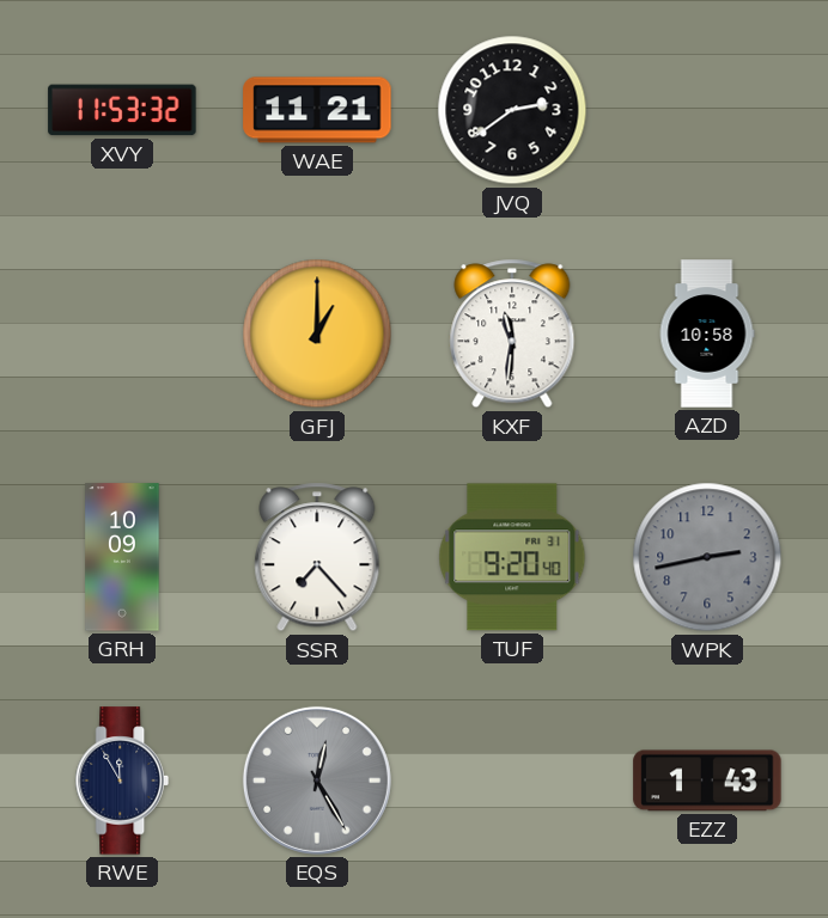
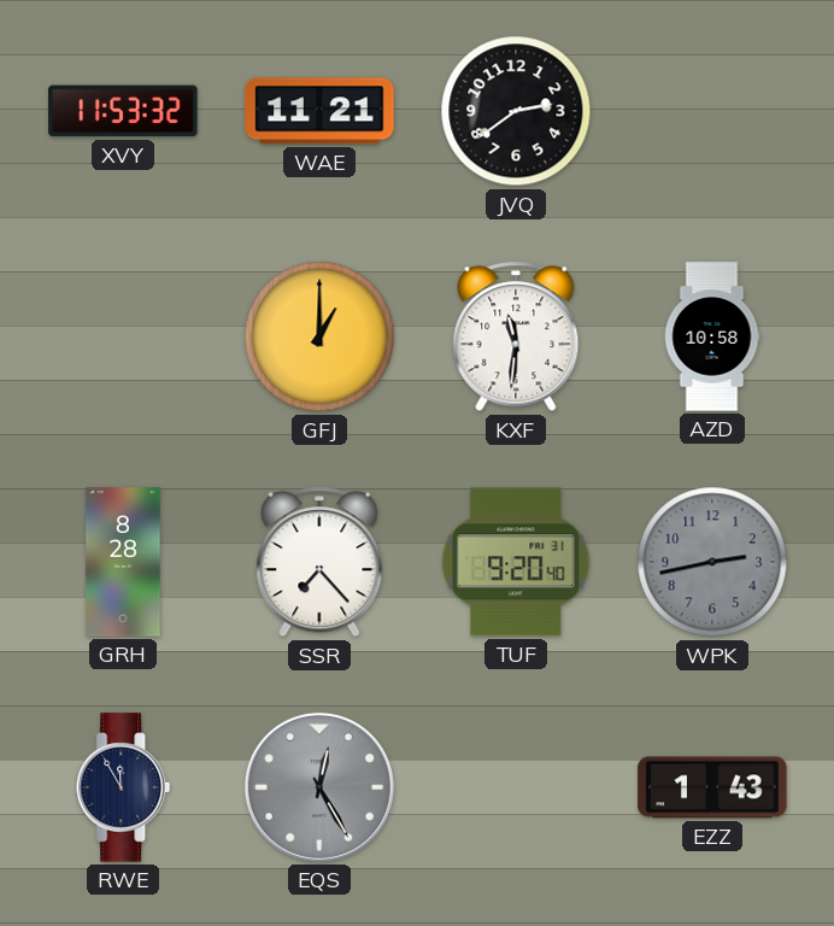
GRH: 10:09 -> 8:28 (123, 562)
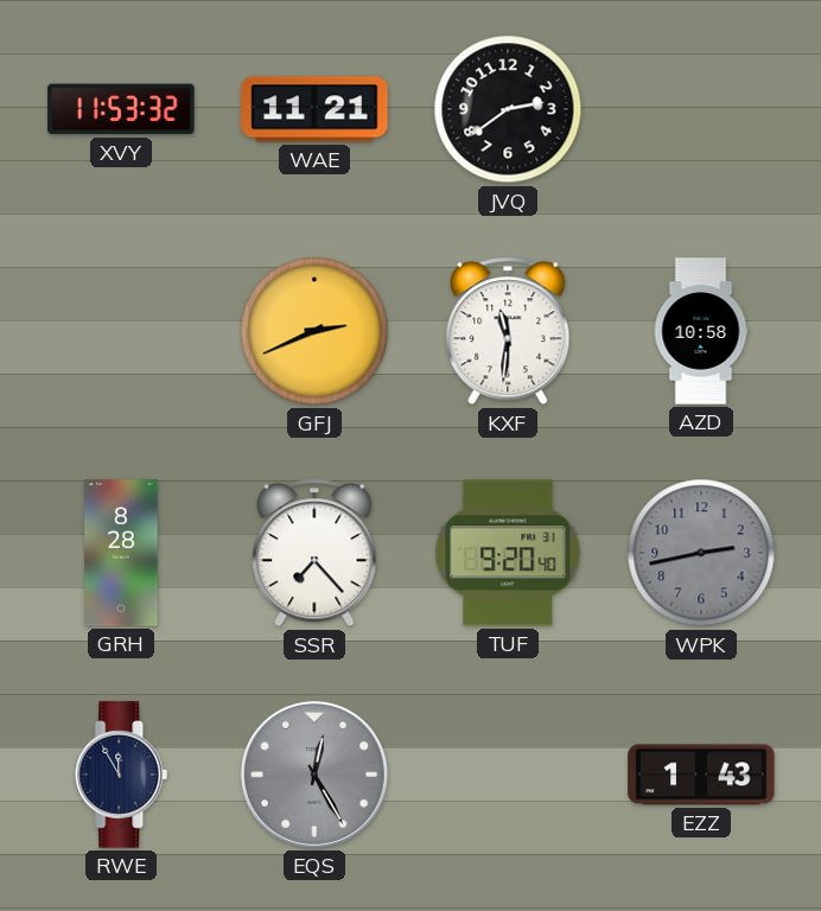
GFJ: 1:00 -> 2:41 (314, 331)
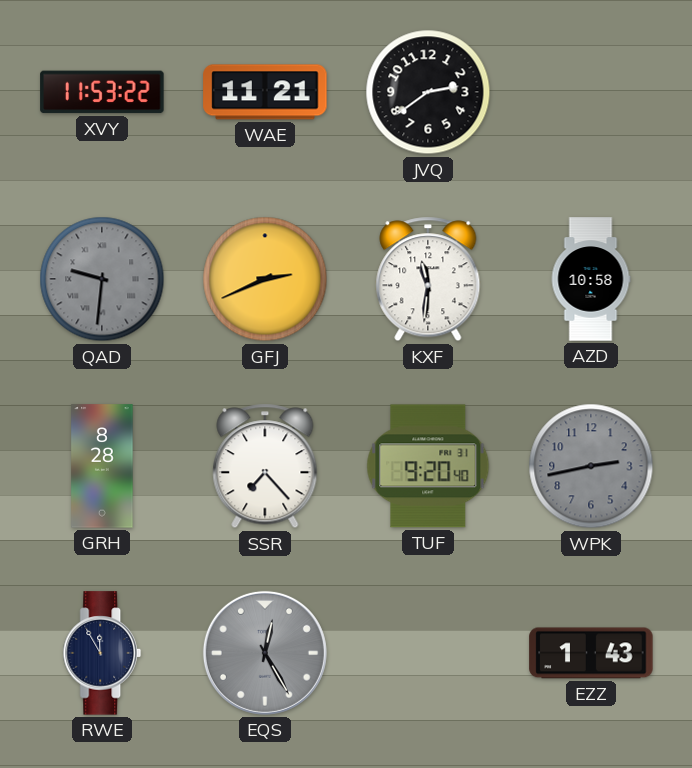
XVY: 11:53:32 -> 11:53:22 (102, 92)
QAD: none -> 9:31 (102, 279)
